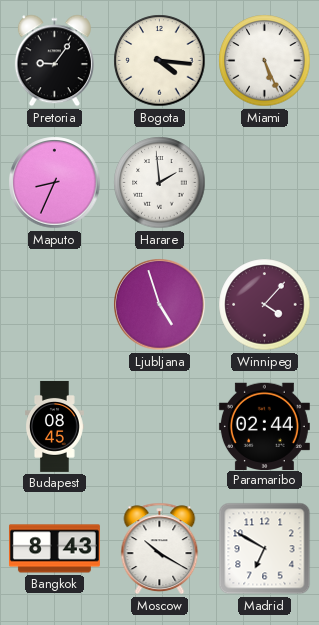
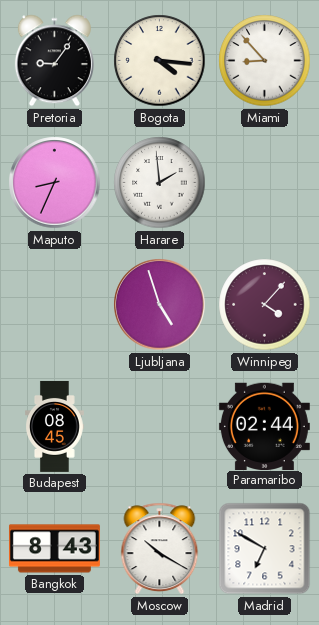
Miami: 5:26 -> 8:53 (265, 61)
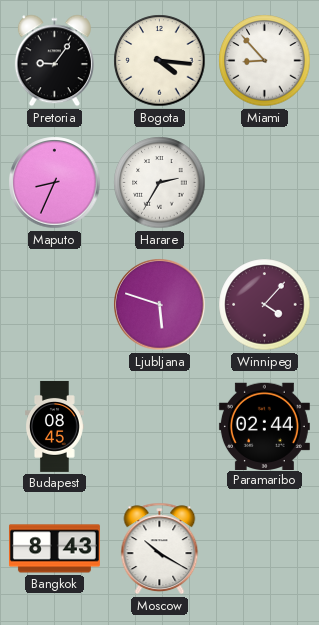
Harare: 1:59 -> 2:35 (160, 183)
Ljubljana: 4:57 -> 5:48 (160, 305)
Madrid: 6:50 -> none (265, 549)
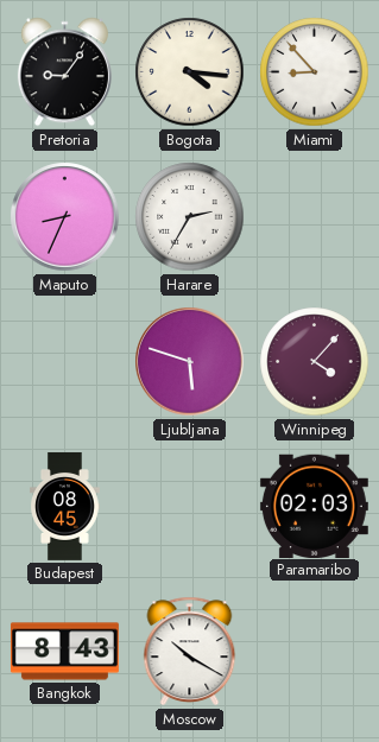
Paramaribo: 02:44 -> 02:03 (314, 506)
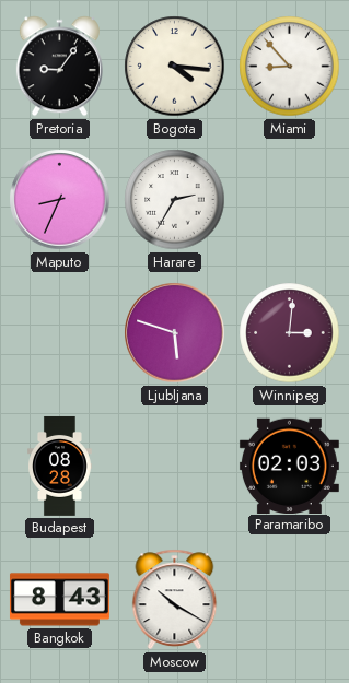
Winnipeg: 4:07 -> 3:01 (290, 333)
Budapest: 08:45 -> 08:28 (60, 466)
